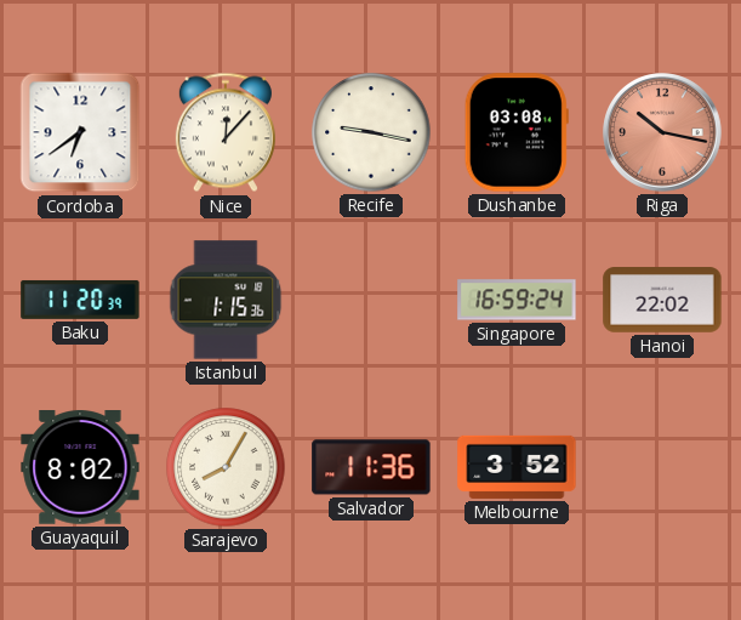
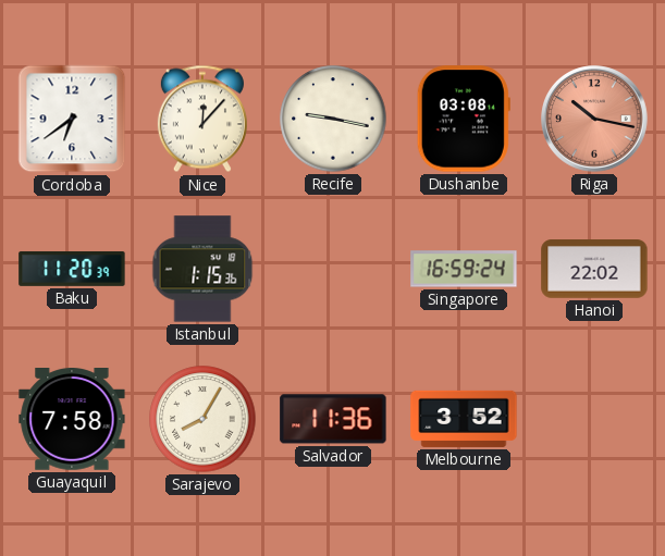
Guayaquil: 8:02 -> 7:58 (72, 419)
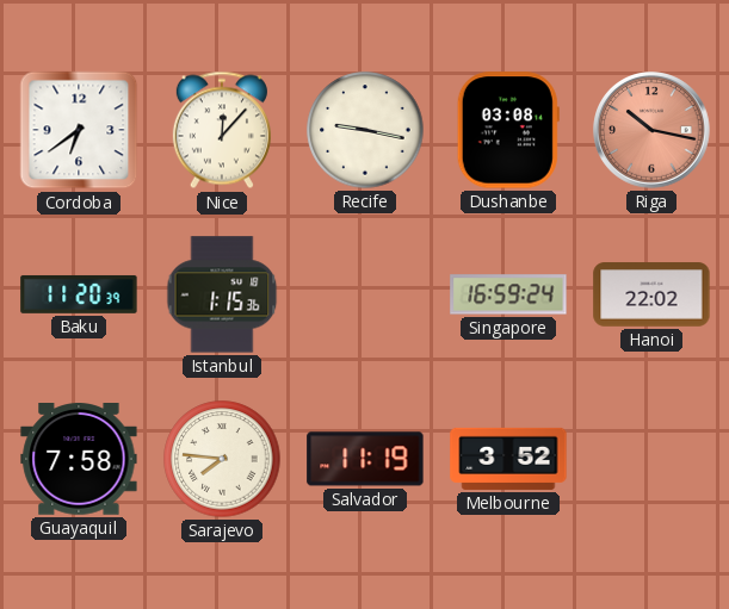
Sarajevo: 8:05 -> 7:46 (222, 459)
Salvador: 11:36 -> 11:19 (365, 459)
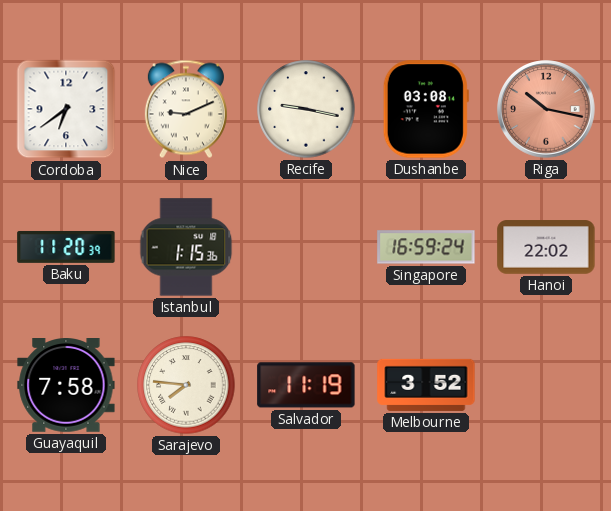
Nice: 12:07 -> 9:11 (186, 109)
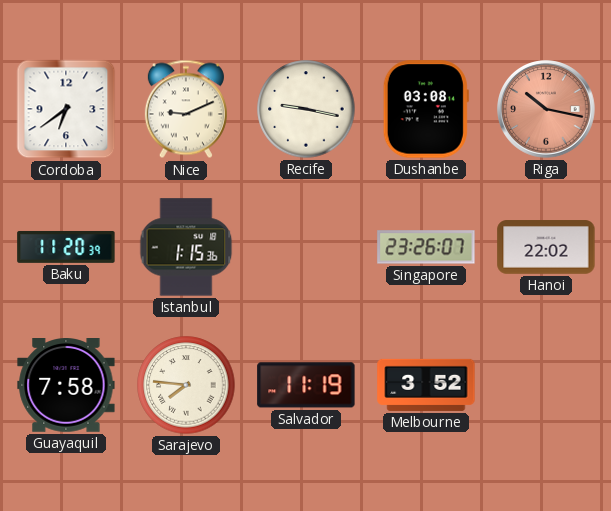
Singapore: 16:59 -> 23:26 (426, 247)
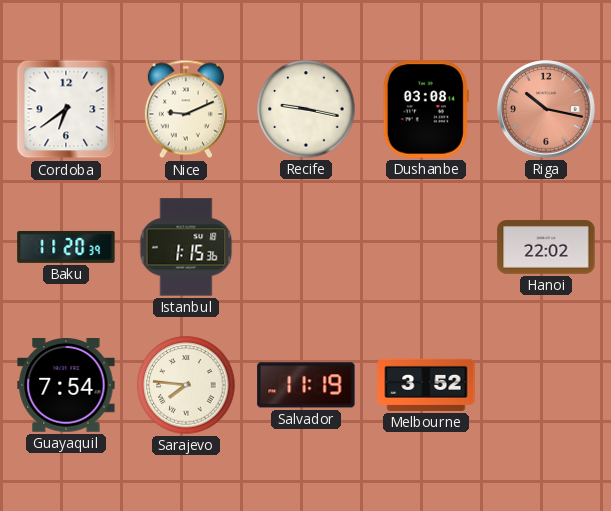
Singapore: 23:26 -> none (426, 247)
Guayaquil: 7:58 -> 7:54 (66, 385)
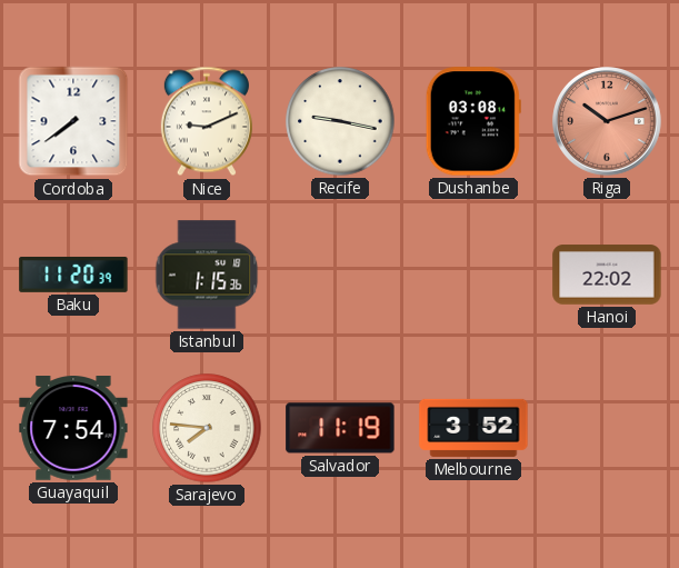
Cordoba: 6:39 -> 7:39 (73, 121)
Riga: 10:17 -> 10:12 (607, 121)
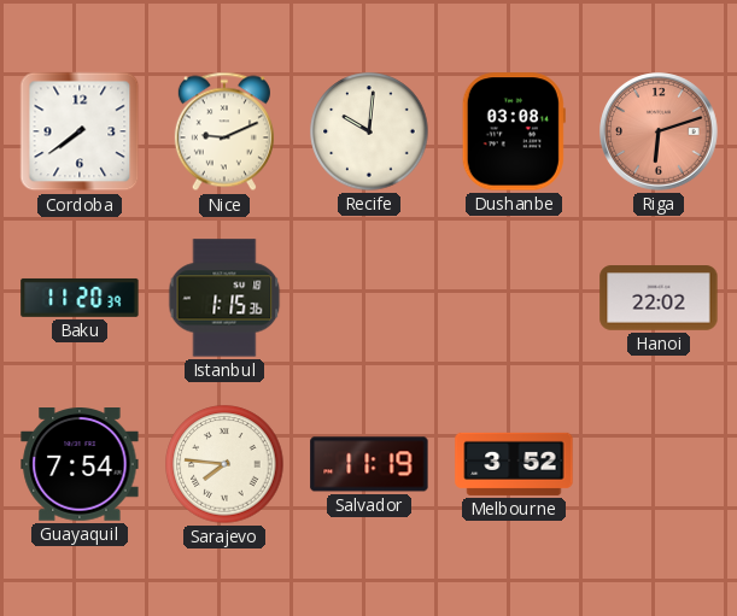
Recife: 9:17 -> 10:01 (369, 131)
Riga: 10:12 -> 6:12 (659, 131)
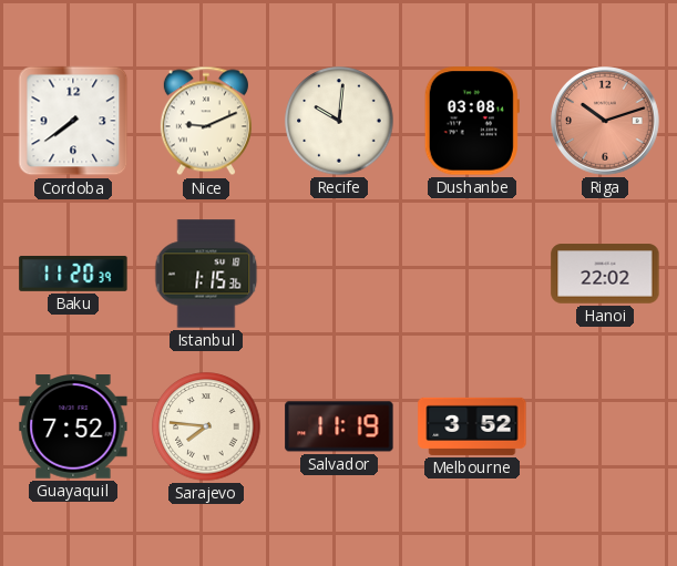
Riga: 6:12 -> 10:12 (605, 121)
Guayaquil: 7:54 -> 7:52 (73, 426)
